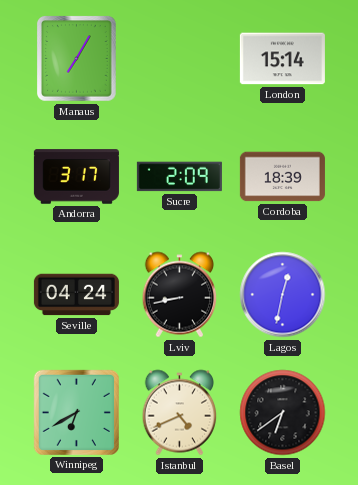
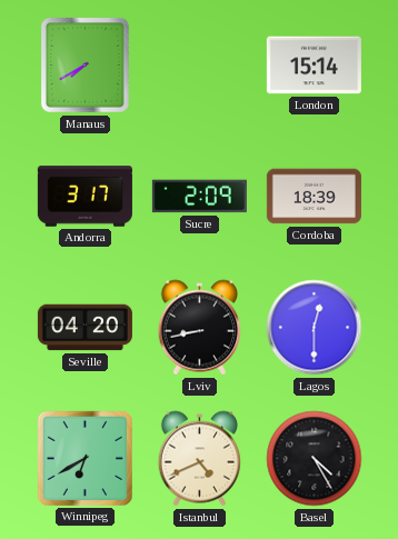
Manaus: 7:05 -> 7:40 (86, 66)
Seville: 04:24 -> 04:20 (84, 328)
Lagos: 12:32 -> 12:30 (315, 328)
Basel: 6:39 -> 4:25 (315, 459)
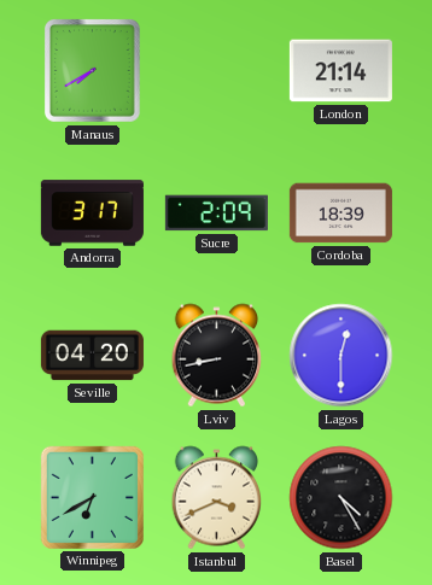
London: 15:14 -> 21:14 (340, 71)
Istanbul: 4:41 -> 3:41 (217, 498)
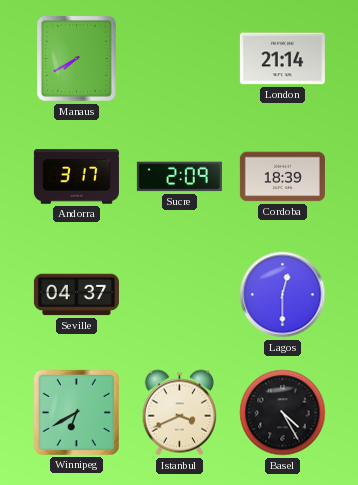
Seville: 04:20 -> 04:37 (76, 295)
Lviv: 8:43 -> none (217, 356)
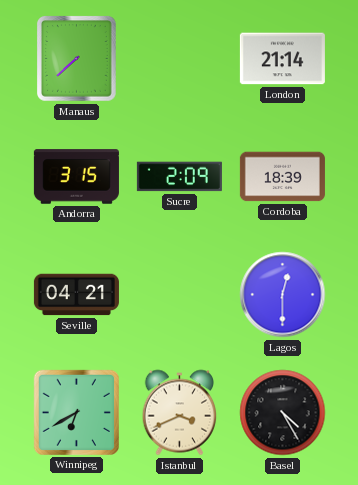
Manaus: 7:40 -> 7:38 (77, 59)
Andorra: 3:17 -> 3:15 (76, 177)
Seville: 04:37 -> 04:21 (76, 295)
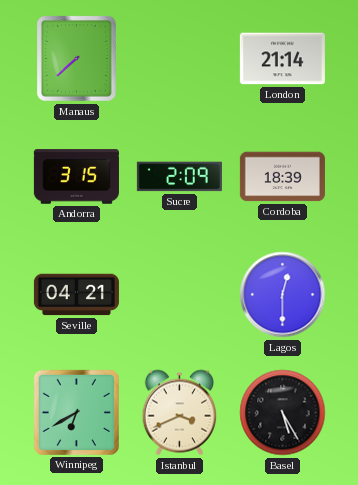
Basel: 4:25 -> 5:25 (283, 413)
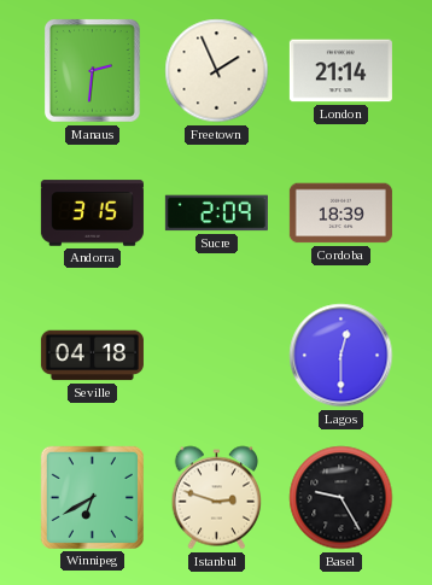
Manaus: 7:38 -> 2:31 (93, 71)
Freetown: none -> 1:56 (217, 71)
Seville: 04:21 -> 04:18 (92, 356)
Istanbul: 3:41 -> 2:48 (217, 498)
Basel: 5:25 -> 9:25 (341, 498)
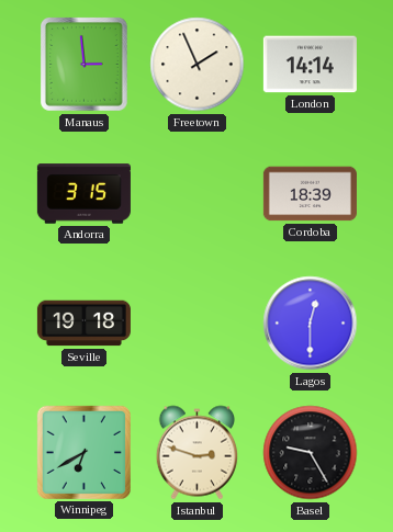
Manaus: 2:31 -> 2:59 (85, 65)
London: 21:14 -> 14:14 (310, 65)
Sucre: 2:09 -> none (216, 213)
Seville: 04:18 -> 19:18 (83, 324)
